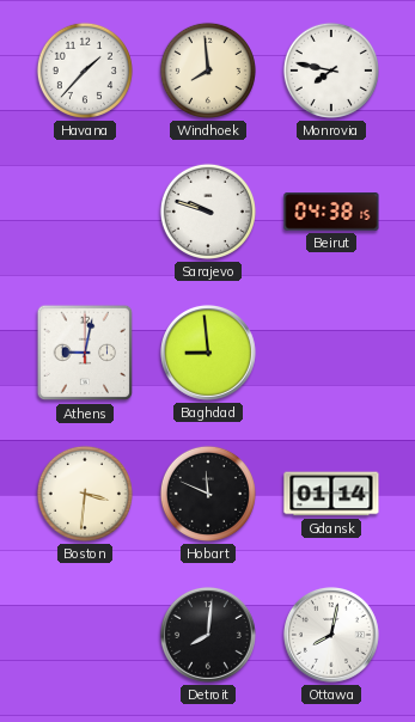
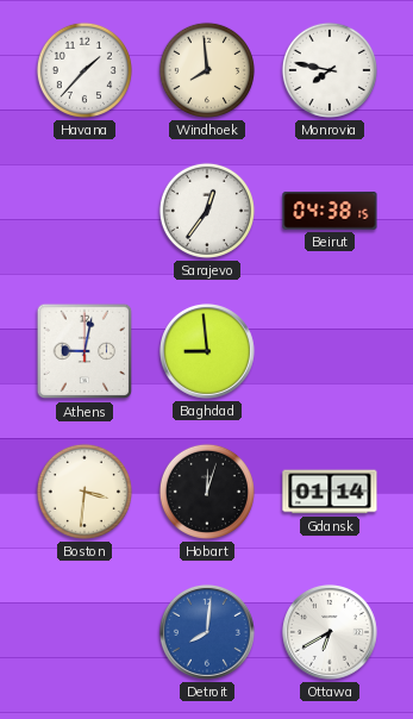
Sarajevo: 9:48 -> 12:36 (207, 211)
Hobart: 11:49 -> 12:03 (207, 492)
Detroit dial: black -> blue (207, 632)
Ottawa: 8:02 -> 6:40 (330, 632)
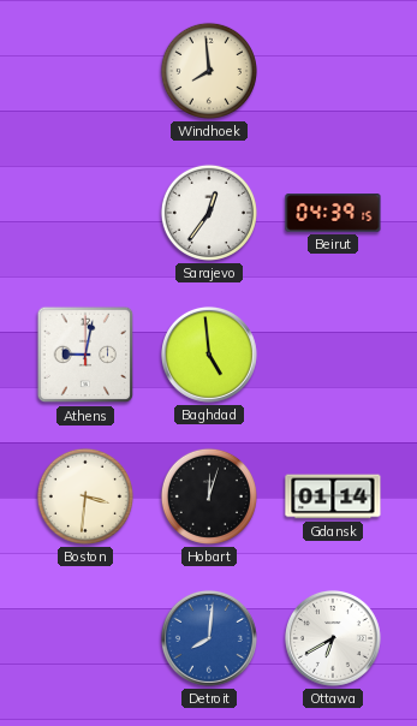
Havana: 1:37 -> none (85, 70)
Monrovia: 7:47 -> none (330, 70)
Beirut: 04:38 -> 04:39 (333, 213)
Baghdad: 8:59 -> 4:59 (209, 355)
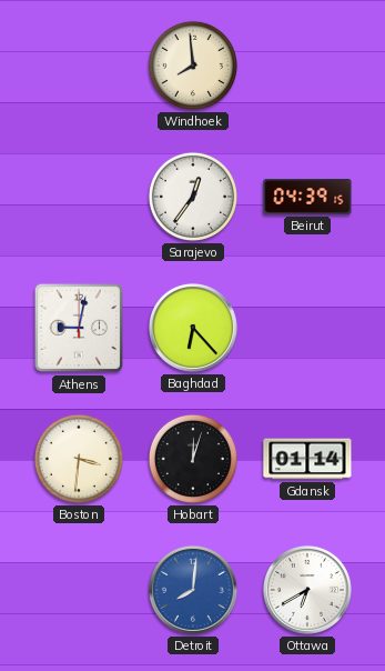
Baghdad: 4:59 -> 6:23 (193, 328)
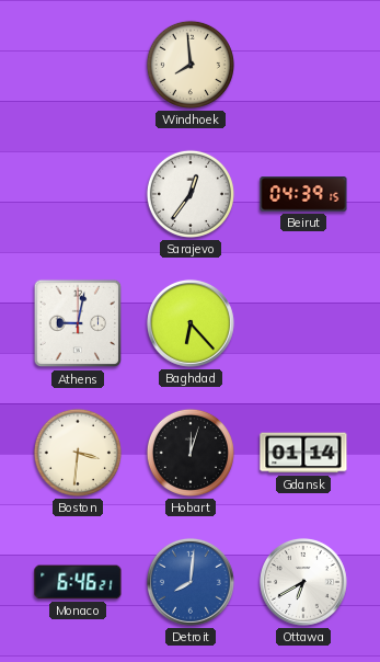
Monaco: none -> 6:46 (78, 582)
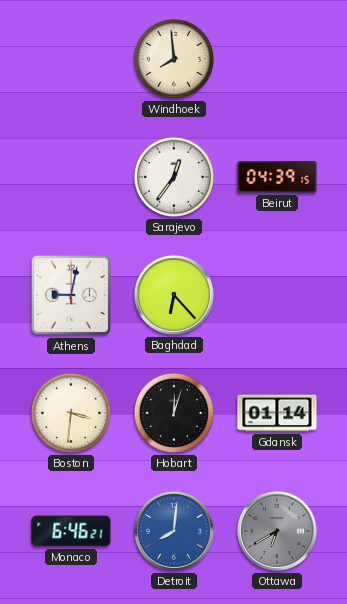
Ottawa dial: white -> grey (277, 531)
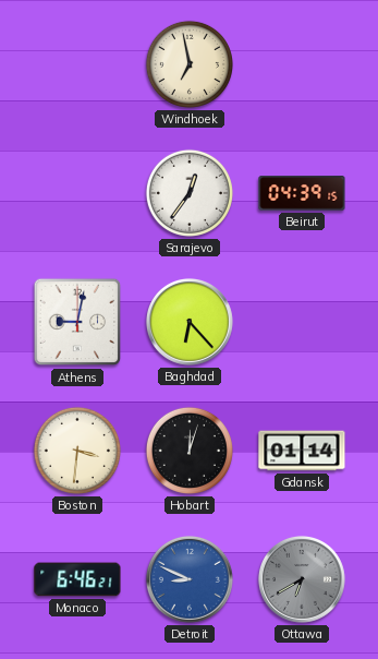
Windhoek: 7:59 -> 6:58 (190, 64)
Detroit: 8:01 -> 8:49 (190, 579)
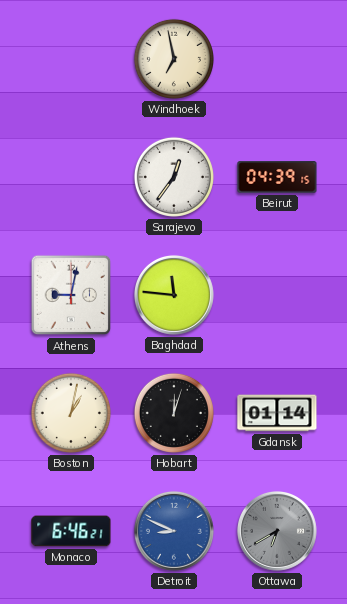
Baghdad: 6:23 -> 11:46 (174, 295)
Boston: 3:31 -> 1:02 (71, 413)
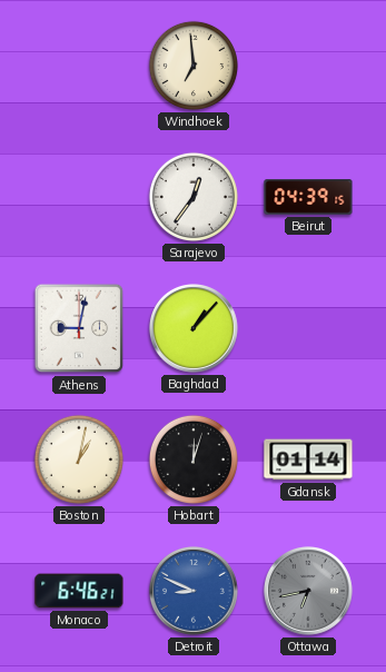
Windhoek: 6:58 -> 6:59 (194, 66)
Baghdad: 11:46 -> 1:07 (194, 328)
Ottawa: 6:40 -> 6:43 (308, 591)
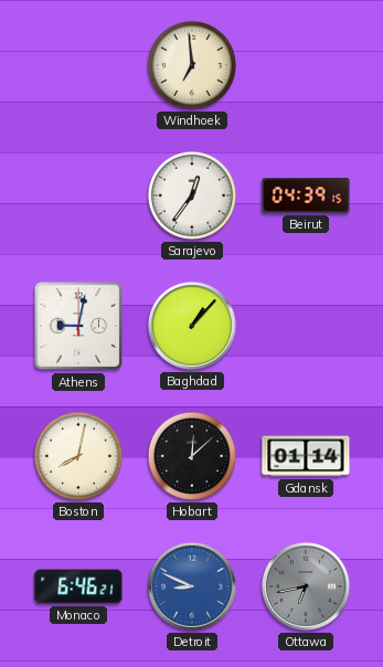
Boston: 1:02 -> 8:02 (78, 456)
Hobart: 12:03 -> 12:08 (192, 456)
